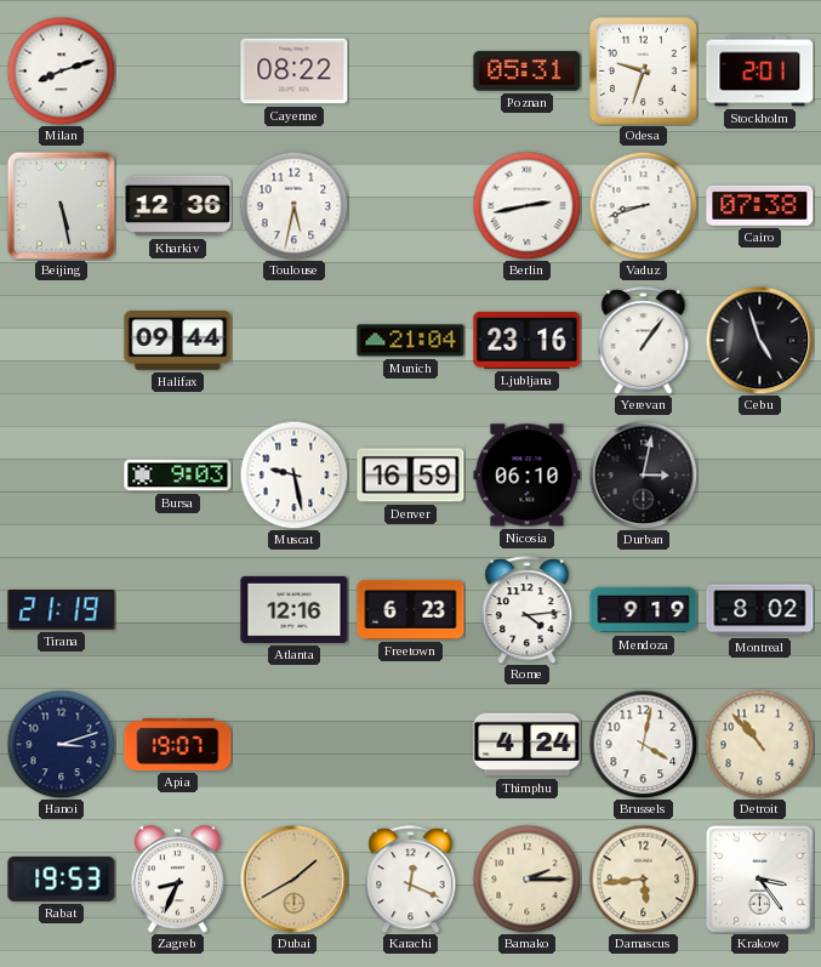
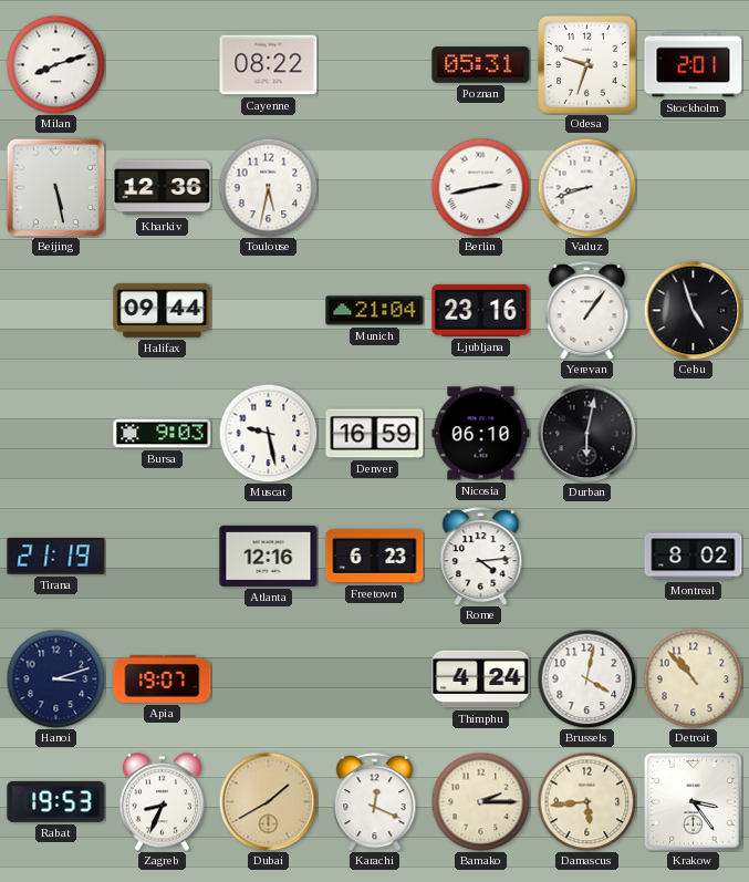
Cairo: 07:38 -> none (760, 205)
Durban: 3:02 -> 6:02 (586, 433)
Mendoza: 9:19 -> none (644, 610)
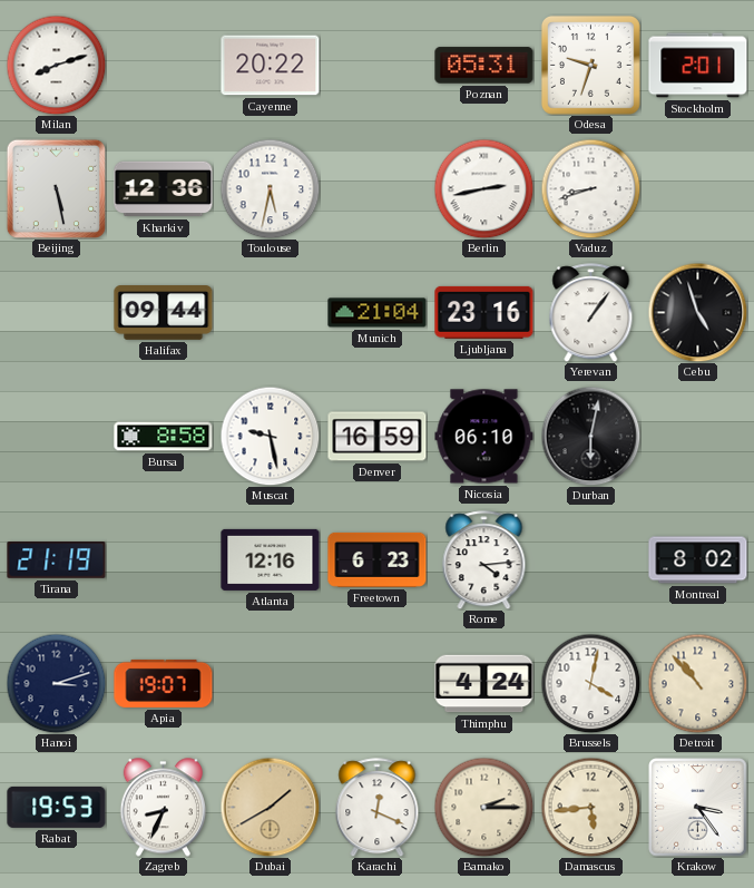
Cayenne: 08:22 -> 20:22 (271, 66)
Bursa: 9:03 -> 8:58 (164, 437)
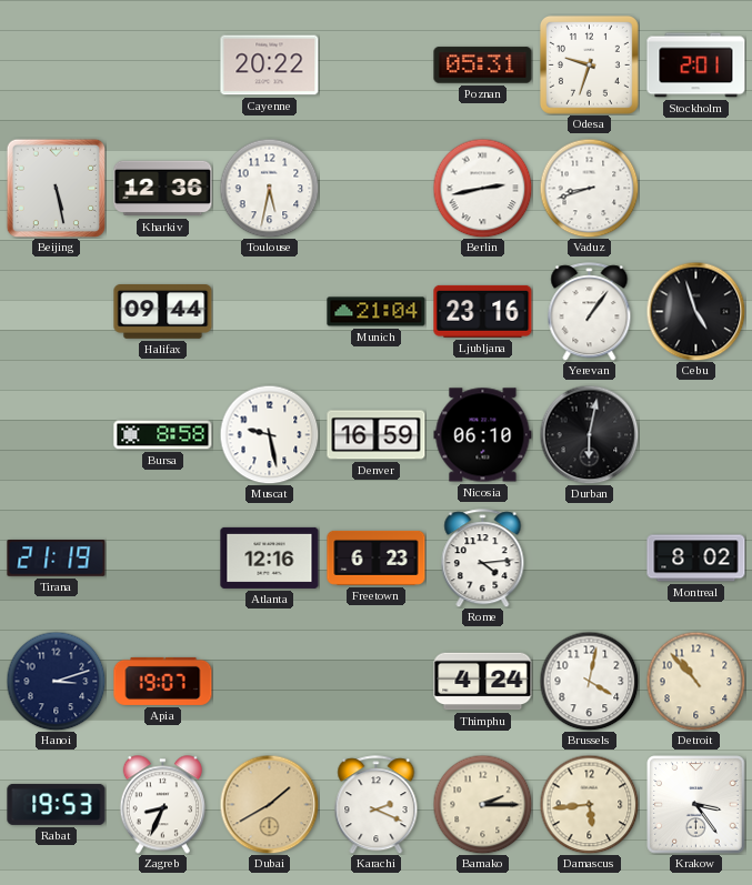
Milan: 8:12 -> none (56, 65)
Karachi: 12:19 -> 2:19 (377, 805)
